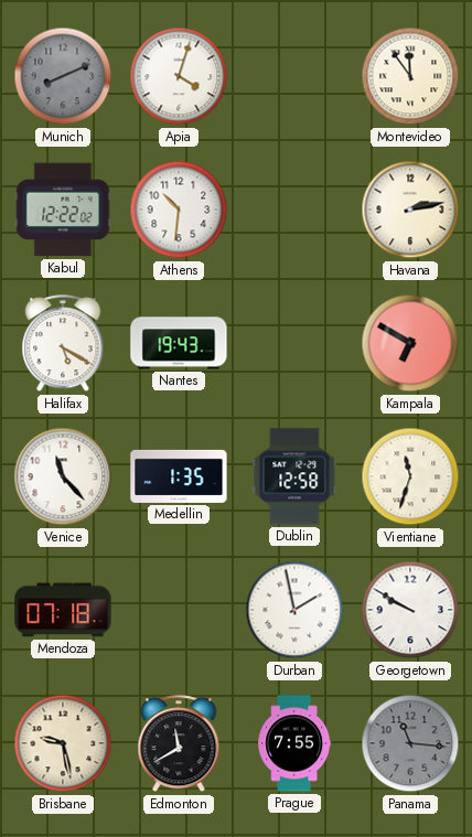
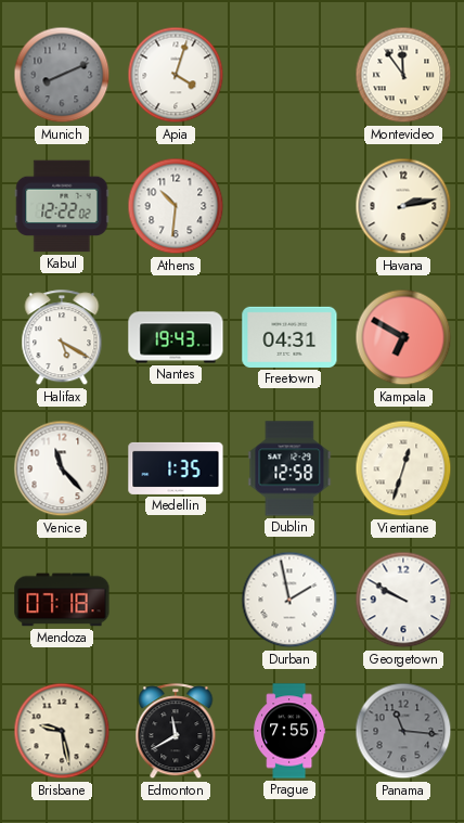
Freetown: none -> 04:31 (289, 337)
Vientiane: 11:33 -> 12:33 (403, 468)
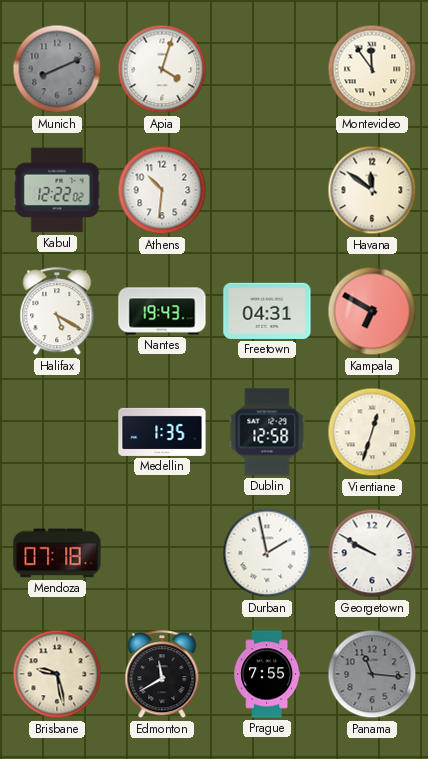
Havana: 2:13 -> 11:51 (372, 190)
Venice: 11:23 -> none (62, 468)
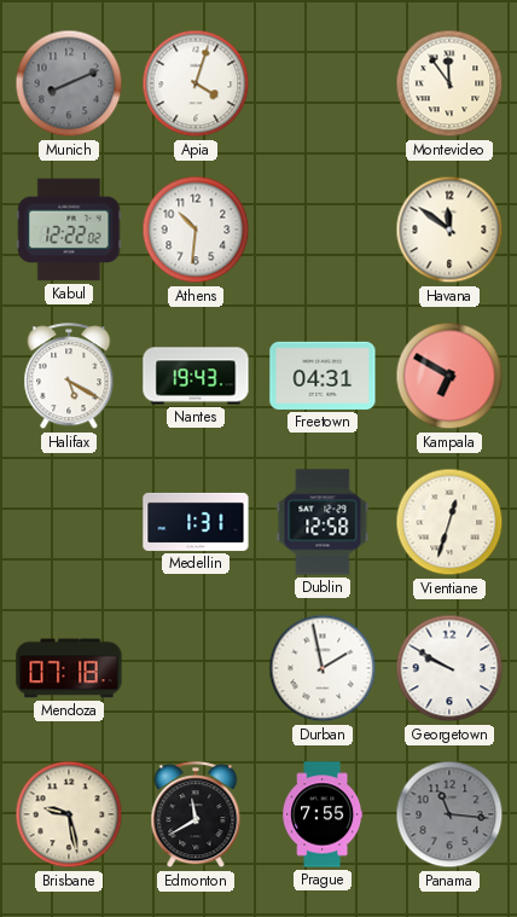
Medellin: 1:35 -> 1:31 (196, 522)
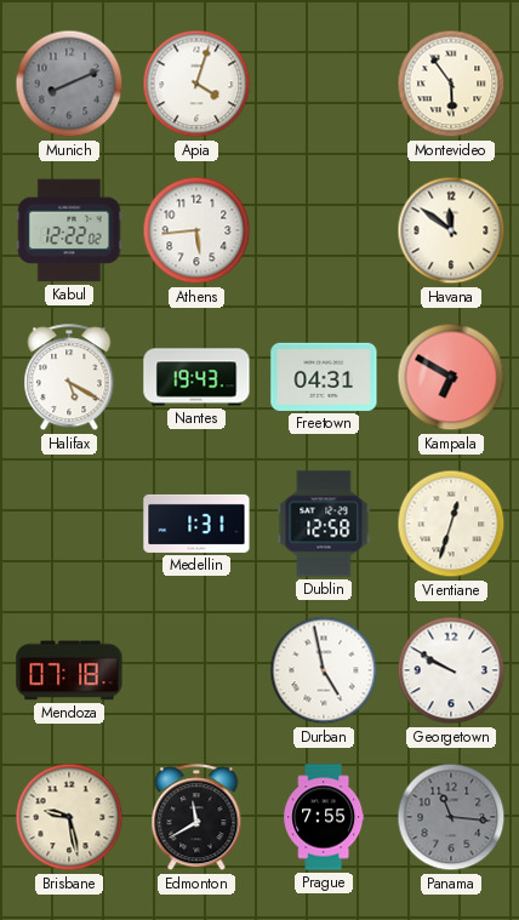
Montevideo: 11:54 -> 5:54 (451, 84)
Athens: 10:31 -> 5:44 (196, 230)
Durban: 1:58 -> 4:58 (324, 670)
